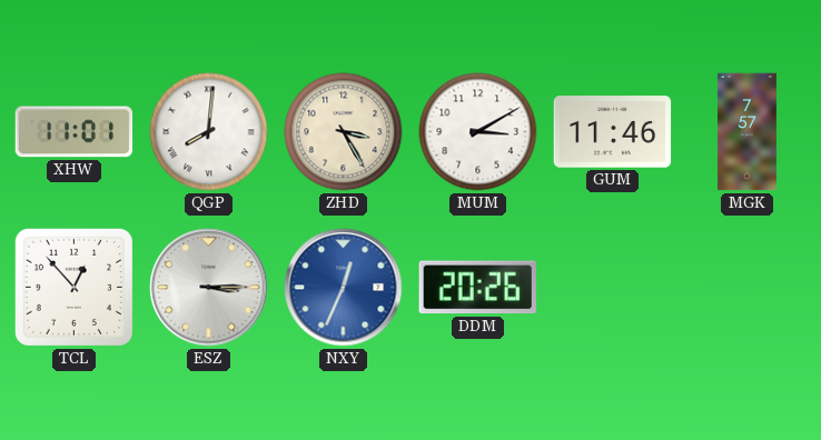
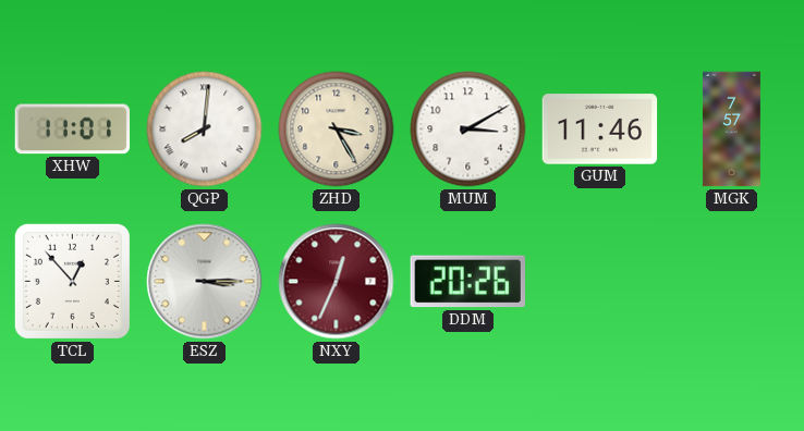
NXY dial: blue -> burgundy (337, 282)
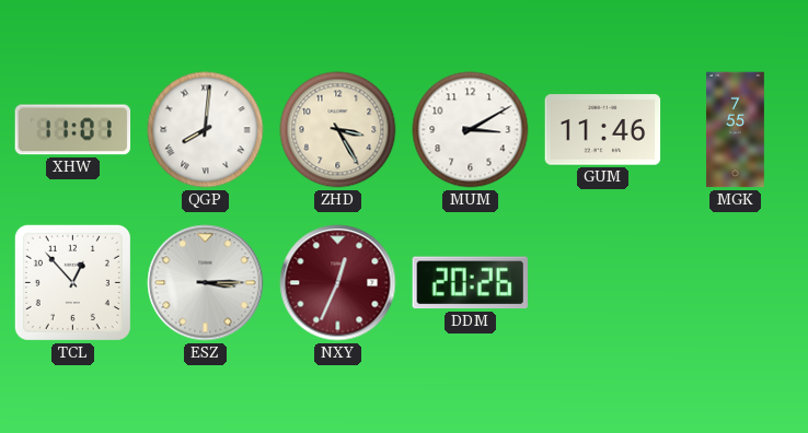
MGK: 7:57 -> 7:55 (736, 130)
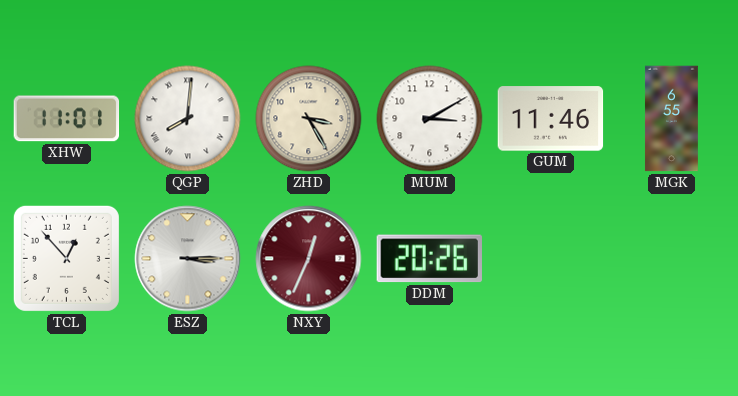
MGK: 7:55 -> 6:55 (672, 119)
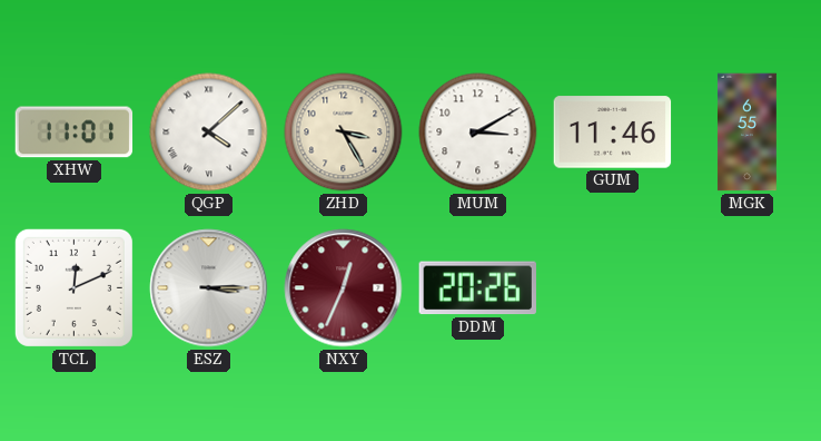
QGP: 8:01 -> 4:08 (209, 133)
TCL: 12:53 -> 12:11 (73, 287)
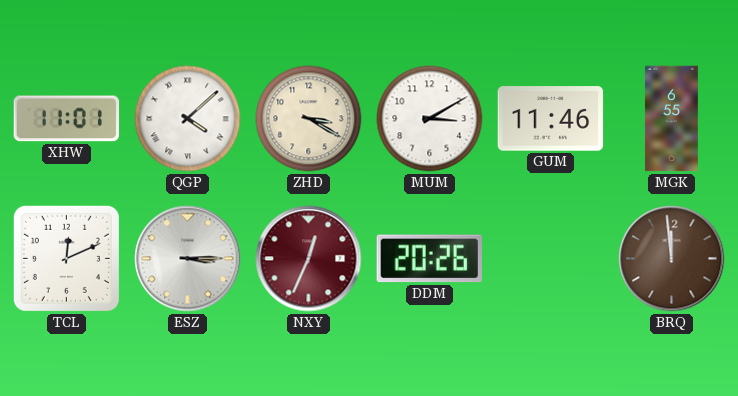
ZHD: 3:25 -> 3:20 (309, 119)
BRQ: none -> 11:59 (672, 259)
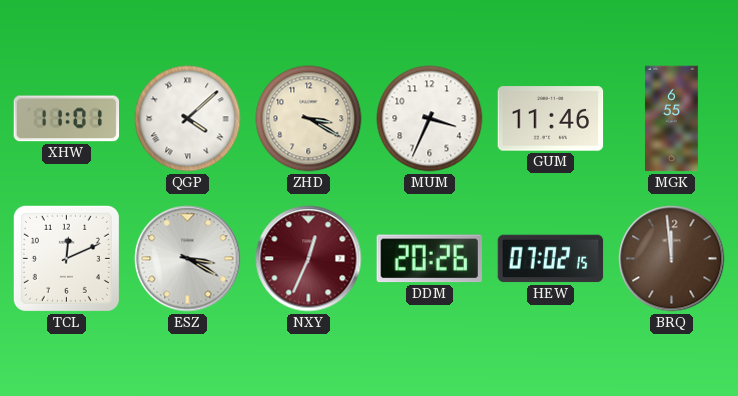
MUM: 3:10 -> 3:34 (430, 119)
ESZ: 3:15 -> 3:20 (188, 259)
HEW: none -> 07:02 (551, 259)
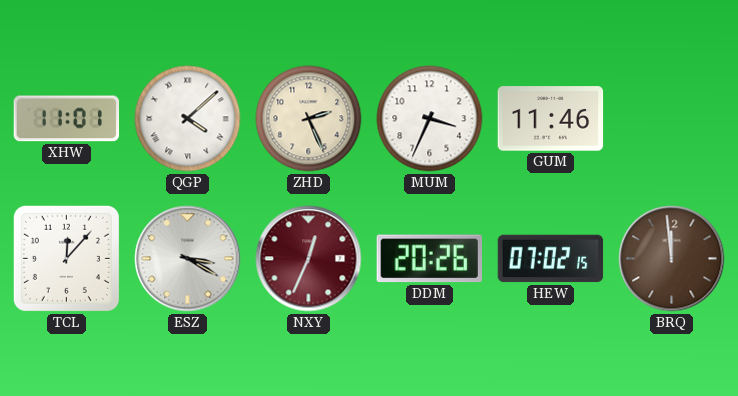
ZHD: 3:20 -> 2:26 (309, 119)
MGK: 6:55 -> none (672, 119)
TCL: 12:11 -> 12:07 (66, 258)
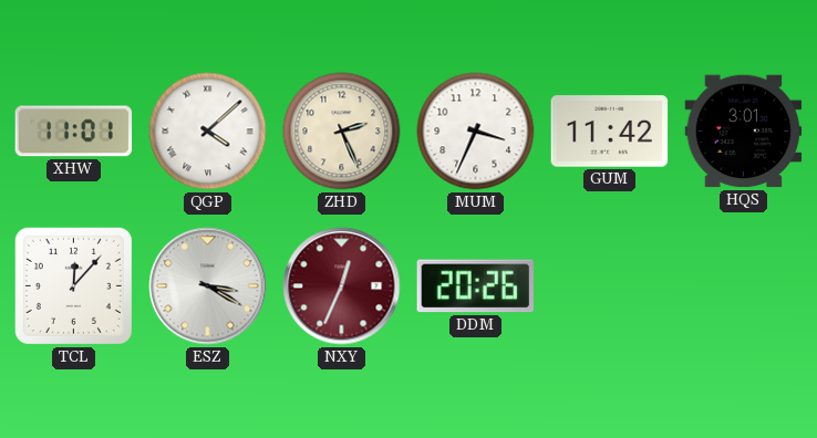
GUM: 11:46 -> 11:42 (610, 132)
HQS: none -> 3:01 (744, 132)
HEW: 07:02 -> none (551, 259)
BRQ: 11:59 -> none (672, 259)
